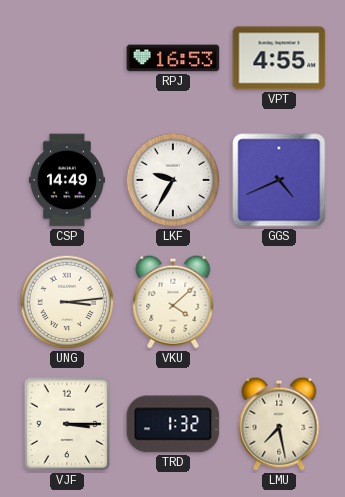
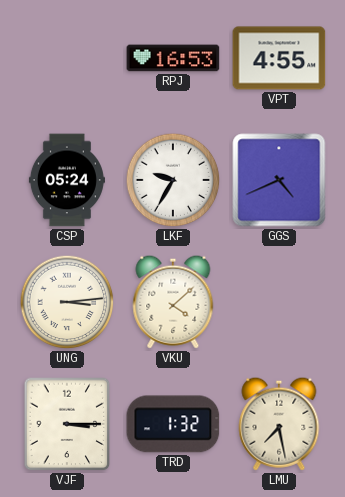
CSP: 14:49 -> 05:24 (67, 180)
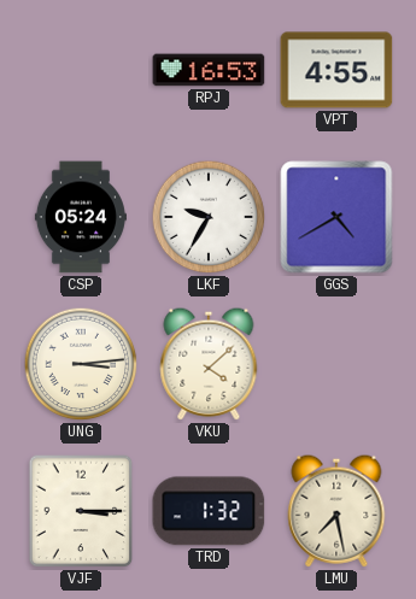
GGS: 4:41 -> 4:40 (336, 217)
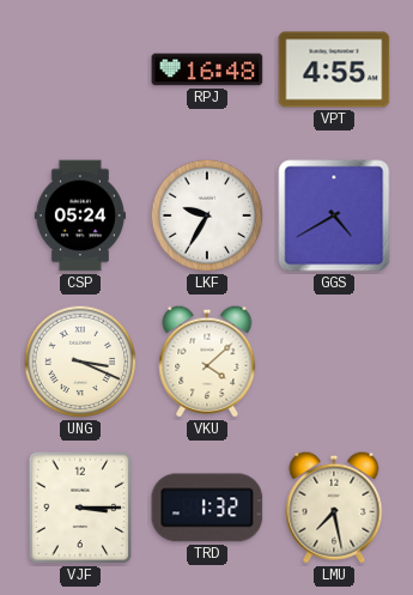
RPJ: 16:53 -> 16:48 (207, 69)
UNG: 3:14 -> 3:19 (80, 362)
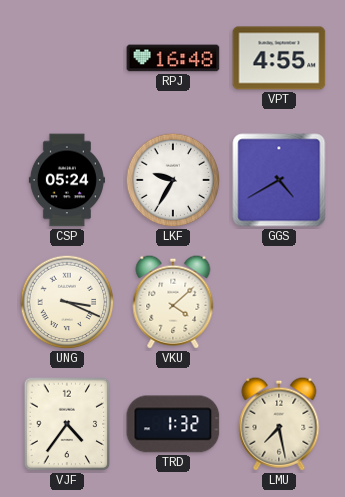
VJF: 3:15 -> 4:36 (67, 424)
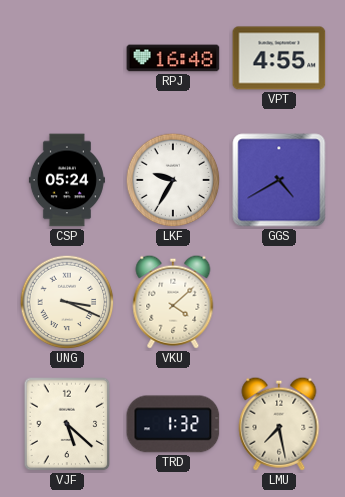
VJF: 4:36 -> 5:22 (67, 424)
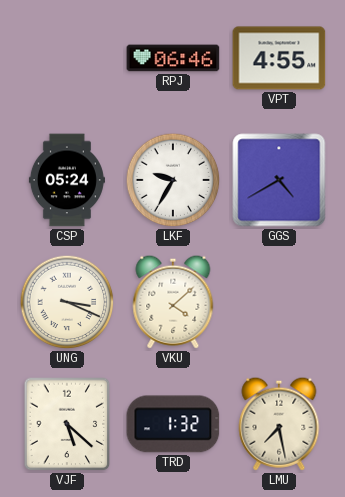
RPJ: 16:48 -> 06:46 (173, 58)
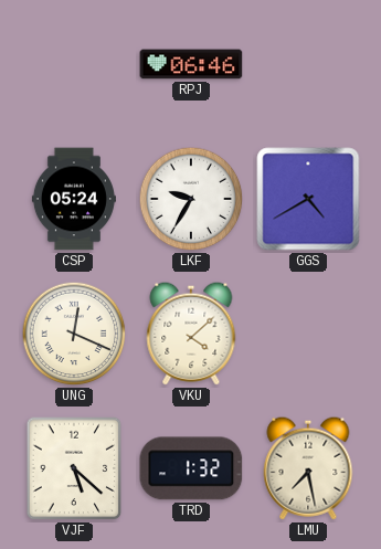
VPT: 4:55 -> none (279, 58)
UNG: 3:19 -> 12:19 (74, 334)
